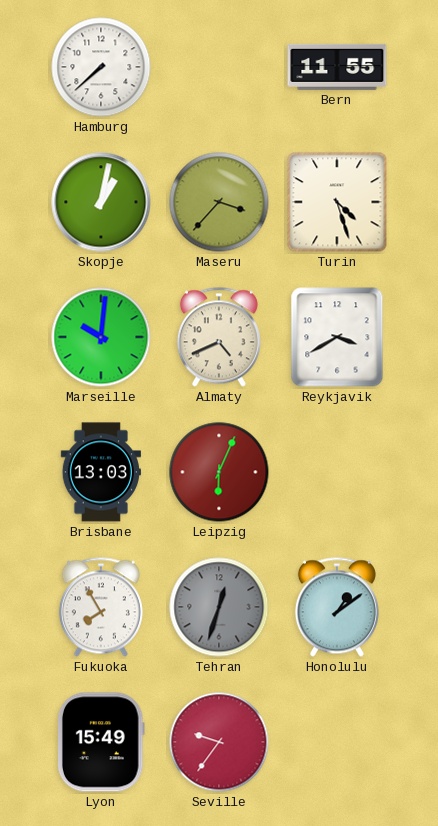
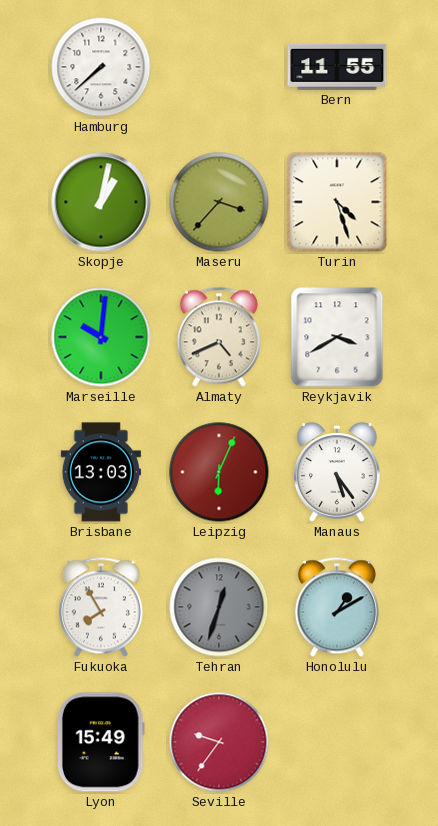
Manaus: none -> 5:24 (337, 472)
Honolulu: 1:09 -> 1:10 (337, 607)
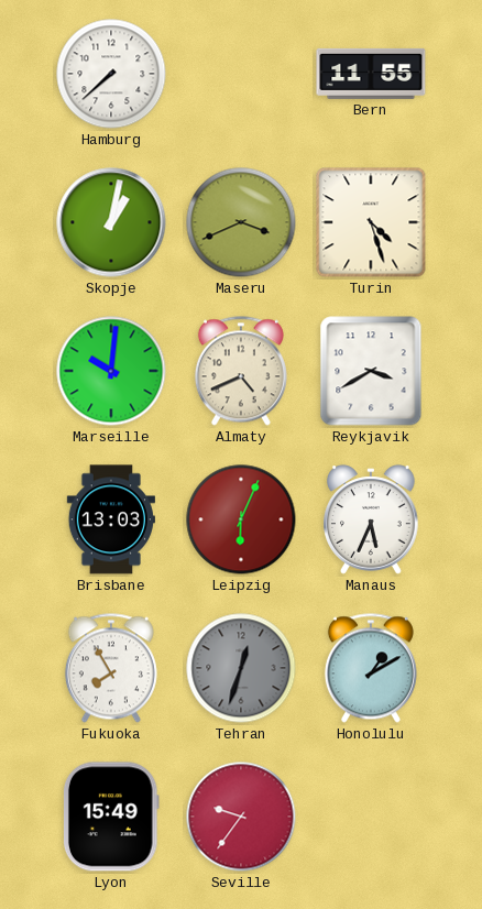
Maseru: 3:37 -> 3:41 (241, 222)
Manaus: 5:24 -> 5:34 (371, 519)
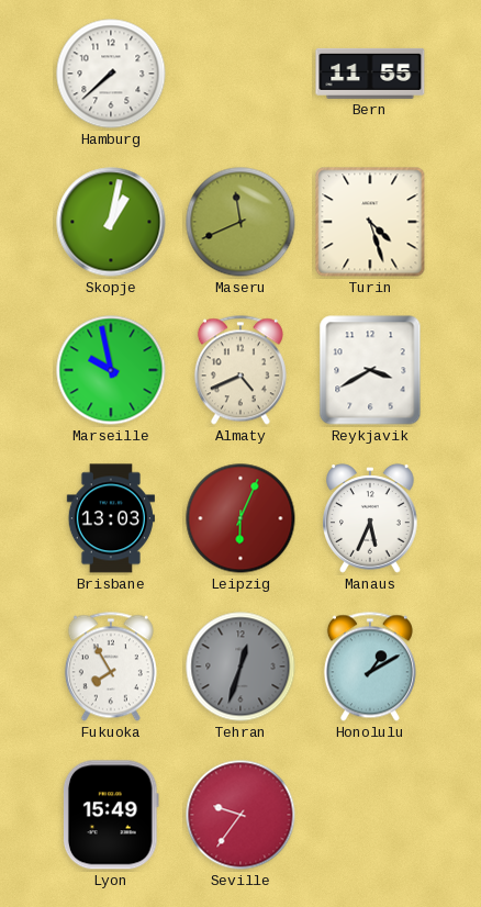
Maseru: 3:41 -> 11:41 (240, 222)
Marseille: 10:01 -> 9:58 (111, 370)
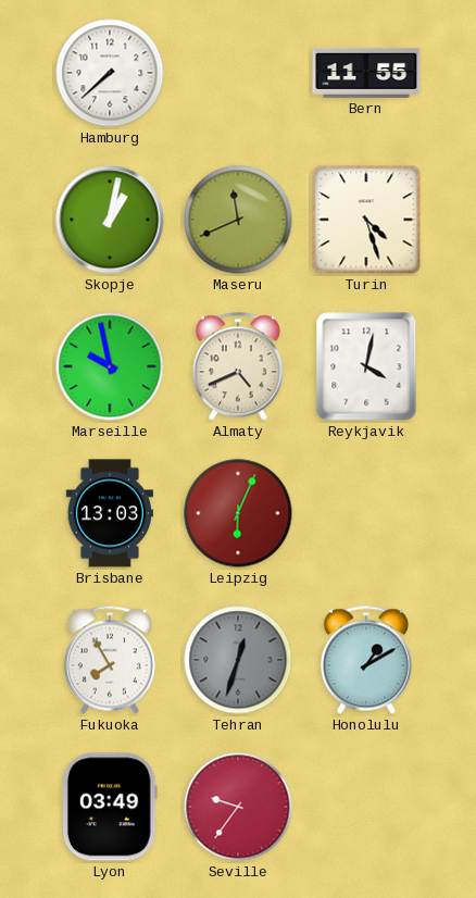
Reykjavik: 3:40 -> 4:02 (366, 366)
Manaus: 5:34 -> none (370, 518)
Lyon: 15:49 -> 03:49 (110, 807)
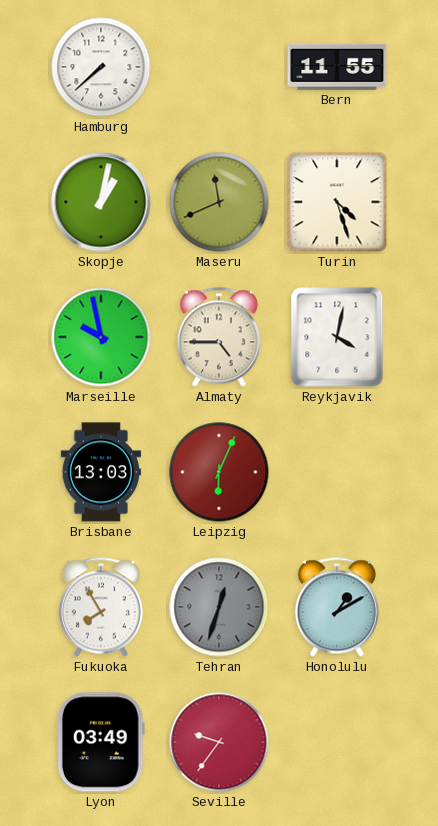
Almaty: 4:41 -> 4:45 (219, 337)
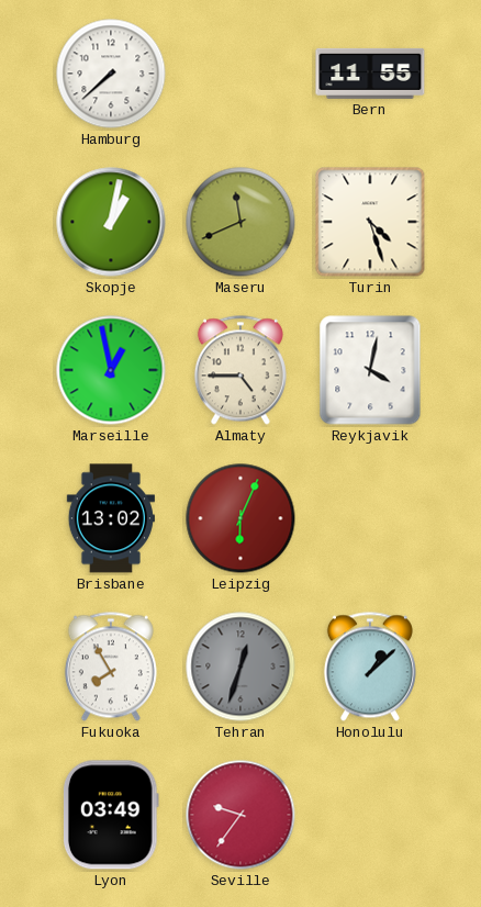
Marseille: 9:58 -> 12:58 (111, 370)
Brisbane: 13:03 -> 13:02 (111, 518)
Honolulu: 1:10 -> 1:08 (370, 667)
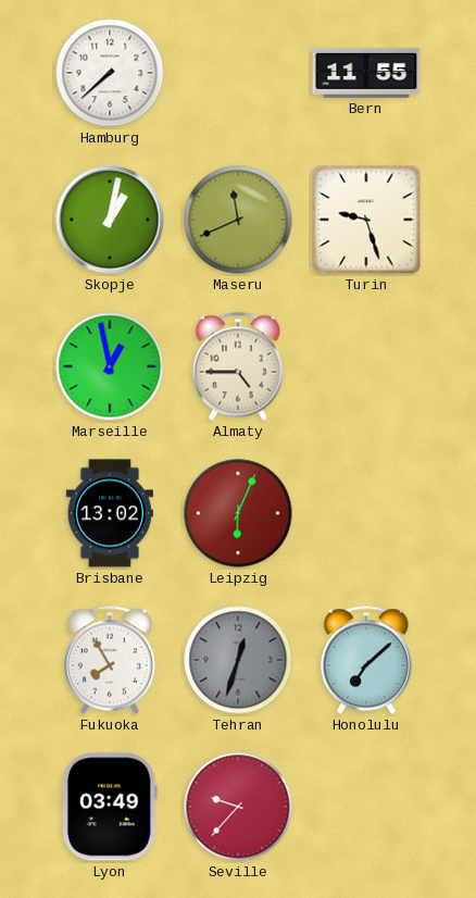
Turin: 4:27 -> 9:27 (366, 220)
Reykjavik: 4:02 -> none (370, 370)
Honolulu: 1:08 -> 7:08 (366, 660)
Seville: 9:36 -> 9:37 (238, 807)
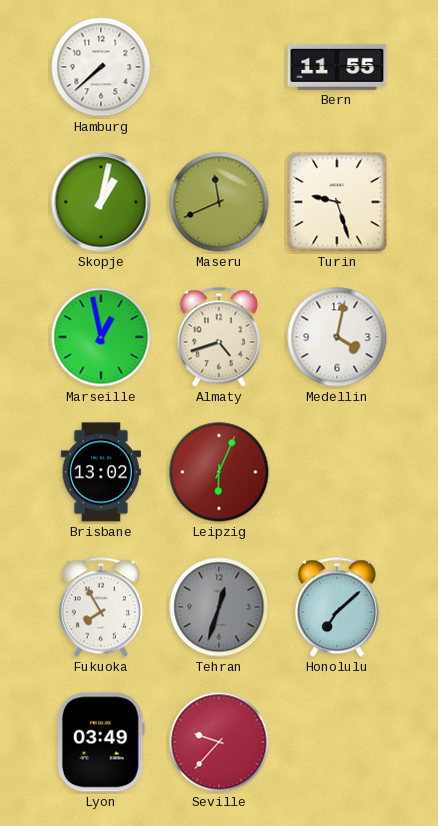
Almaty: 4:45 -> 4:42 (219, 337)
Medellin: none -> 4:02 (337, 337)
